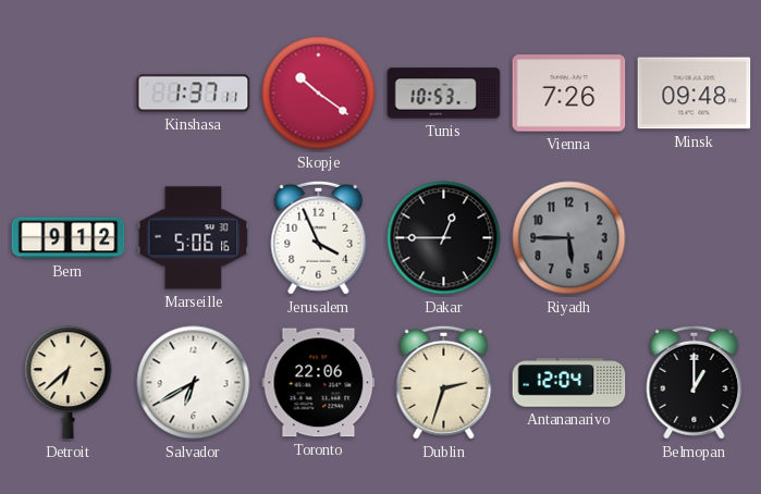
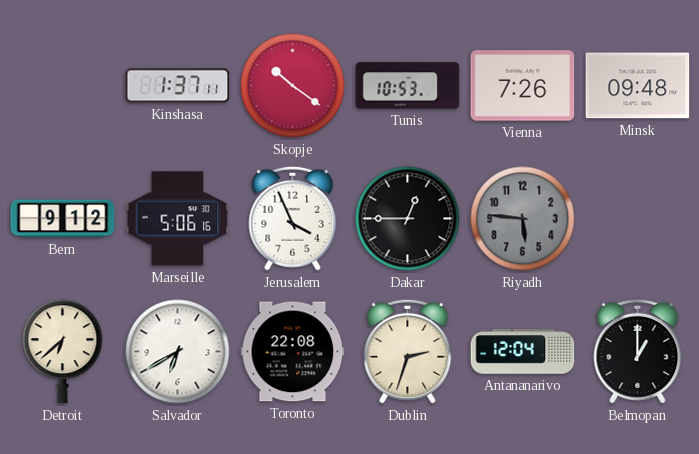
Riyadh: 5:45 -> 5:46 (523, 219)
Toronto: 22:06 -> 22:08 (293, 352)
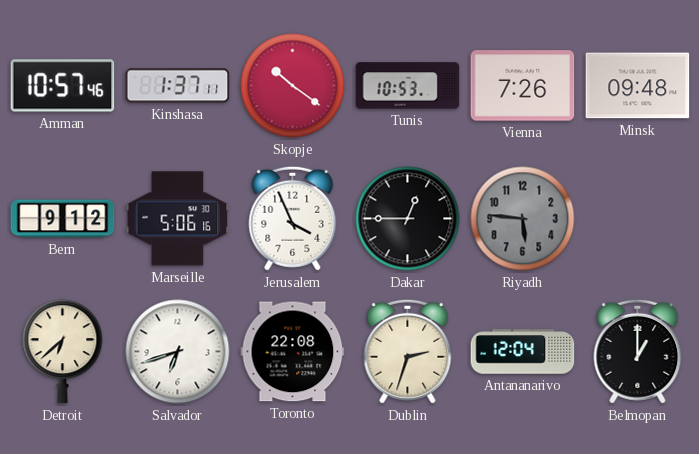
Amman: none -> 10:57 (63, 86)
Salvador: 6:40 -> 6:42 (178, 352)
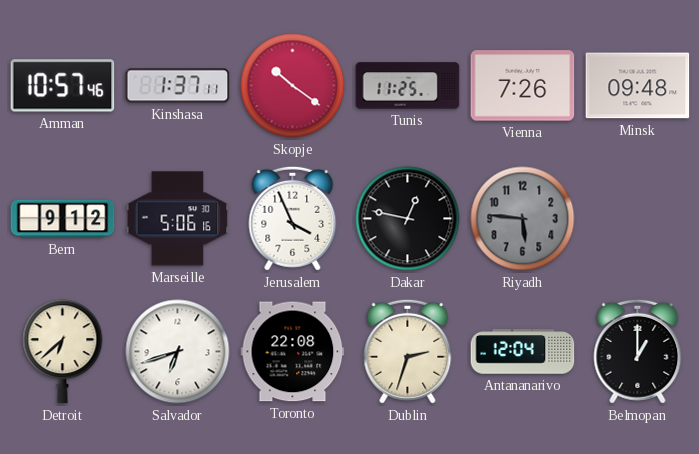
Tunis: 10:53 -> 11:25 (408, 86)
Dakar: 12:45 -> 12:47 (408, 219)
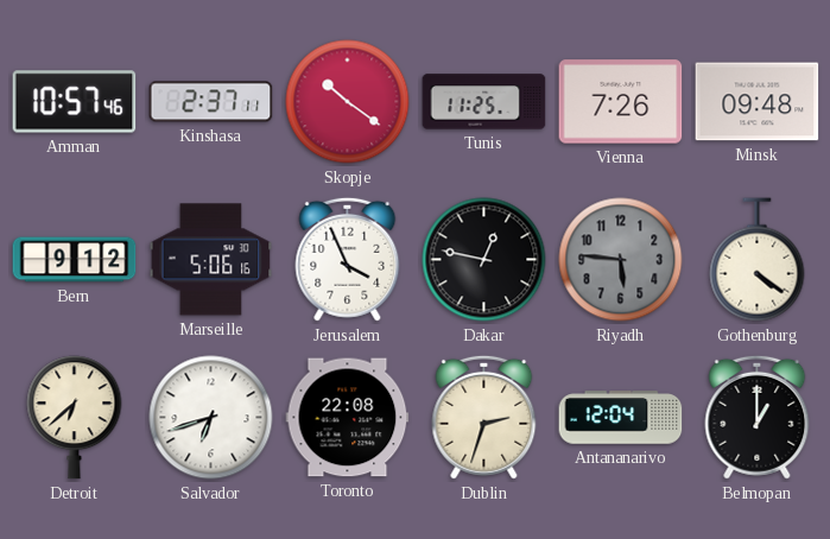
Kinshasa: 1:37 -> 2:37 (211, 102)
Gothenburg: none -> 4:21 (758, 260)
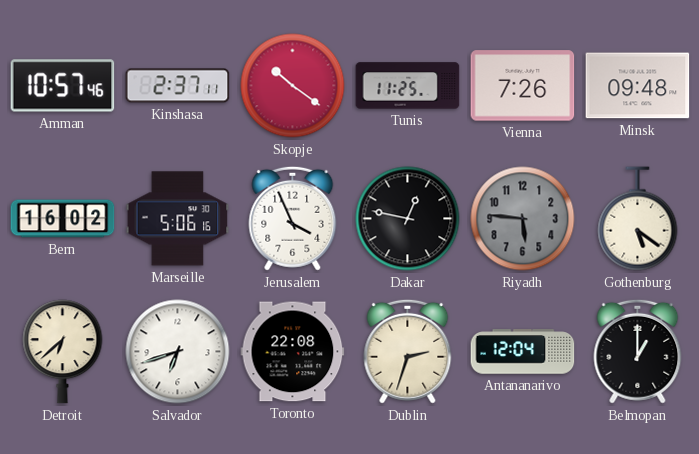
Bern: 9:12 -> 16:02 (63, 219)
Gothenburg: 4:21 -> 5:21 (638, 219)
